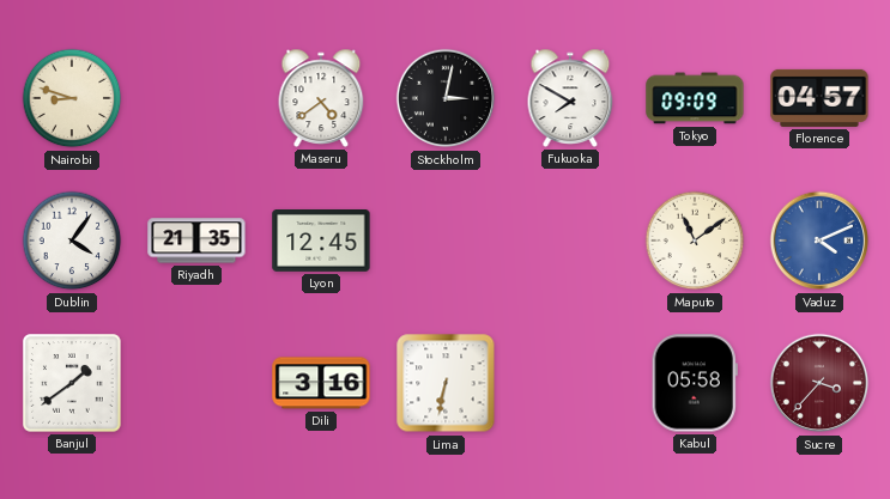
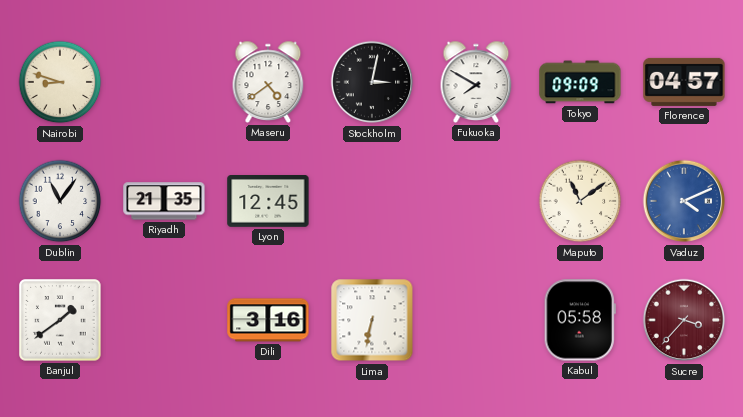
Dublin: 4:06 -> 11:06 (60, 201)
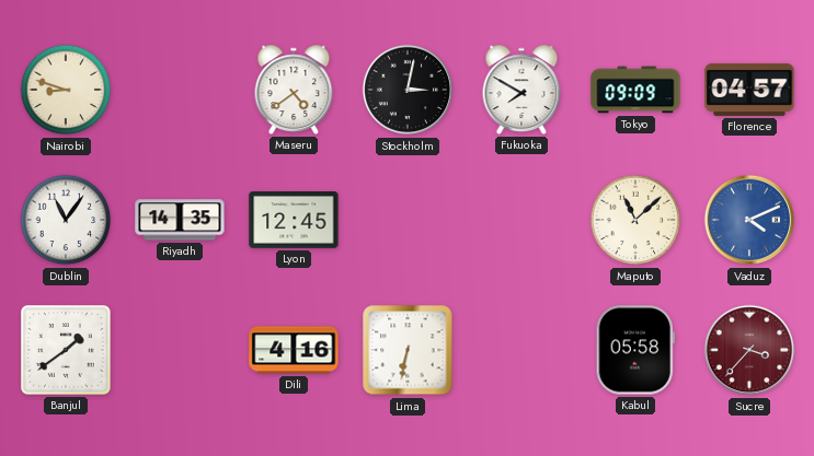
Riyadh: 21:35 -> 14:35 (180, 220)
Maputo: 11:09 -> 11:08 (635, 220)
Dili: 3:16 -> 4:16 (294, 350)
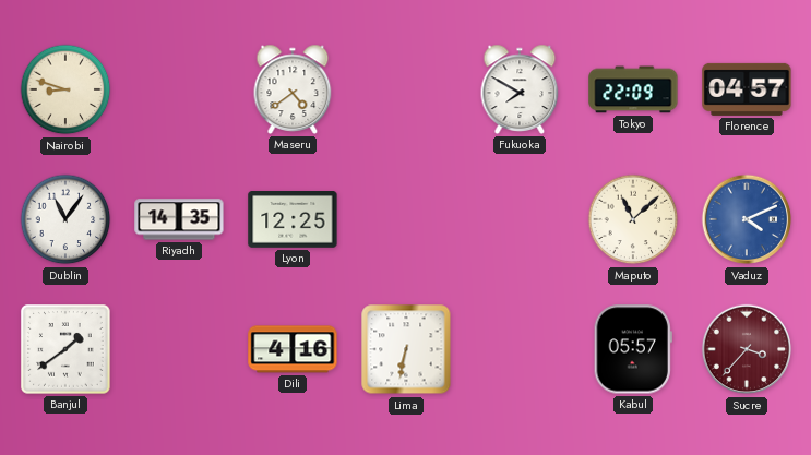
Stockholm: 3:02 -> none (408, 90)
Tokyo: 09:09 -> 22:09 (633, 89)
Lyon: 12:45 -> 12:25 (293, 220)
Kabul: 05:58 -> 05:57 (633, 349)
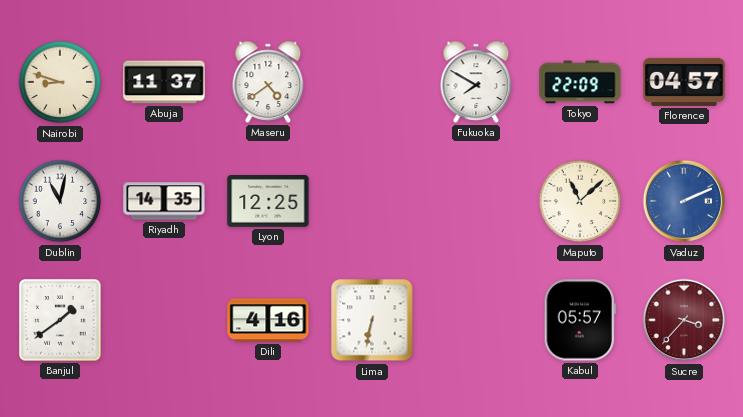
Abuja: none -> 11:37 (164, 82)
Dublin: 11:06 -> 11:02 (60, 201)
Vaduz: 4:11 -> 2:11 (684, 201)
